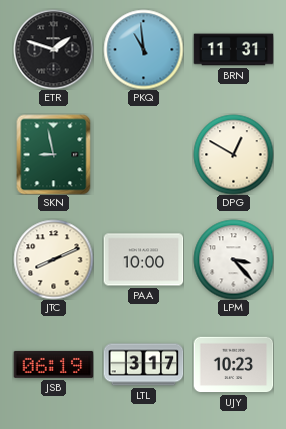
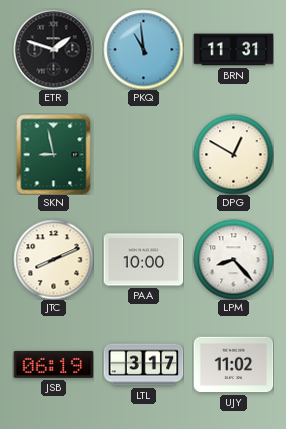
LPM: 3:23 -> 8:23 (233, 259)
UJY: 10:23 -> 11:02 (233, 365)
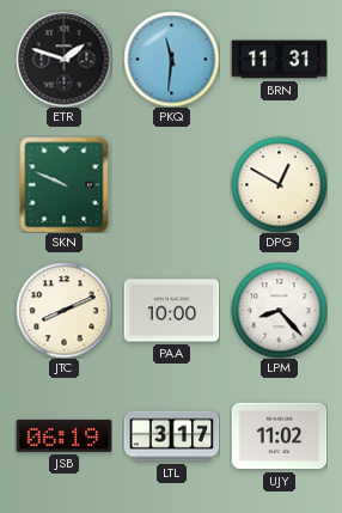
PKQ: 10:59 -> 11:31 (171, 59)
SKN: 8:58 -> 9:49 (65, 184)
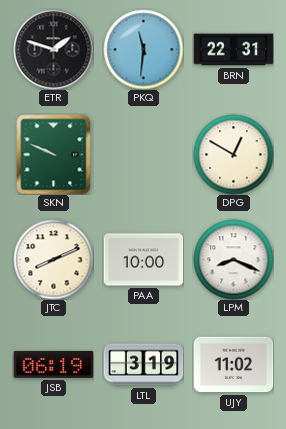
BRN: 11:31 -> 22:31 (233, 50)
LPM: 8:23 -> 8:19 (233, 259)
LTL: 3:17 -> 3:19 (143, 365)
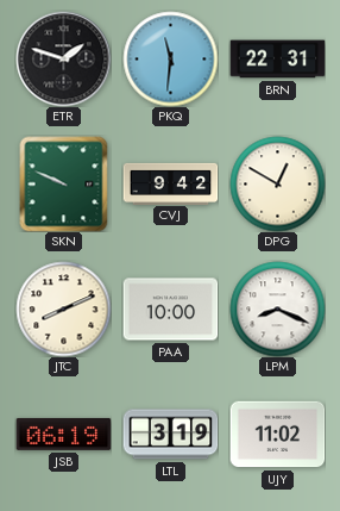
CVJ: none -> 9:42 (170, 183)
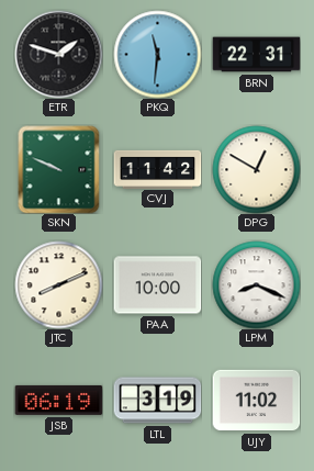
CVJ: 9:42 -> 11:42 (157, 169)
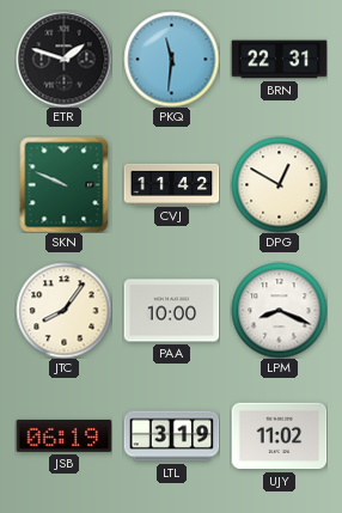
JTC: 8:11 -> 8:06 (63, 310)
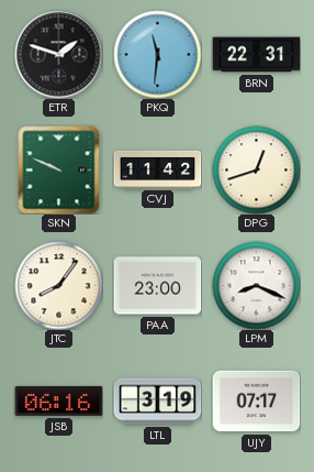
DPG: 12:50 -> 12:42 (256, 169)
PAA: 10:00 -> 23:00 (157, 286)
JSB: 06:19 -> 06:16 (58, 400)
UJY: 11:02 -> 07:17 (256, 402)
